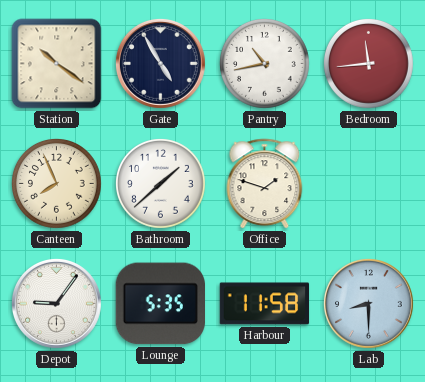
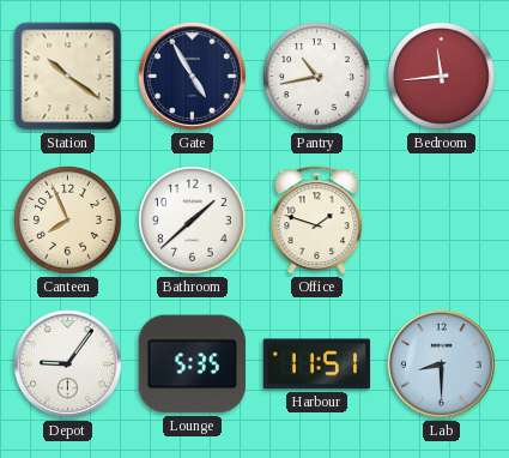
Harbour: 11:58 -> 11:51 (317, 364)
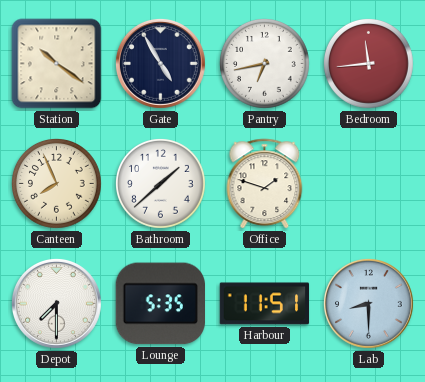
Pantry: 10:43 -> 6:43 (265, 64)
Depot: 9:06 -> 7:30 (56, 303)
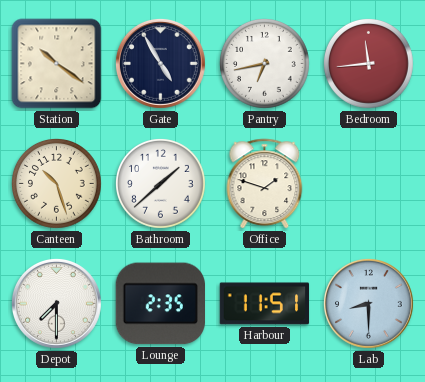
Canteen: 7:56 -> 10:27 (57, 184)
Lounge: 5:35 -> 2:35 (160, 304)
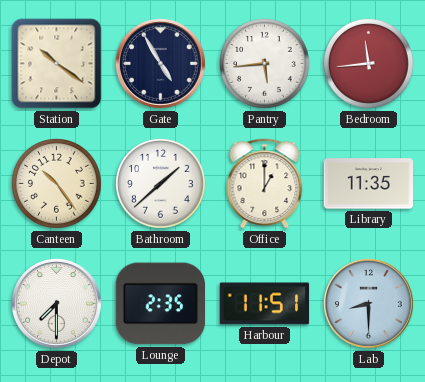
Pantry: 6:43 -> 5:44 (265, 64)
Canteen: 10:27 -> 10:24 (57, 184)
Office: 1:48 -> 1:00 (265, 184)
Library: none -> 11:35 (369, 184)
